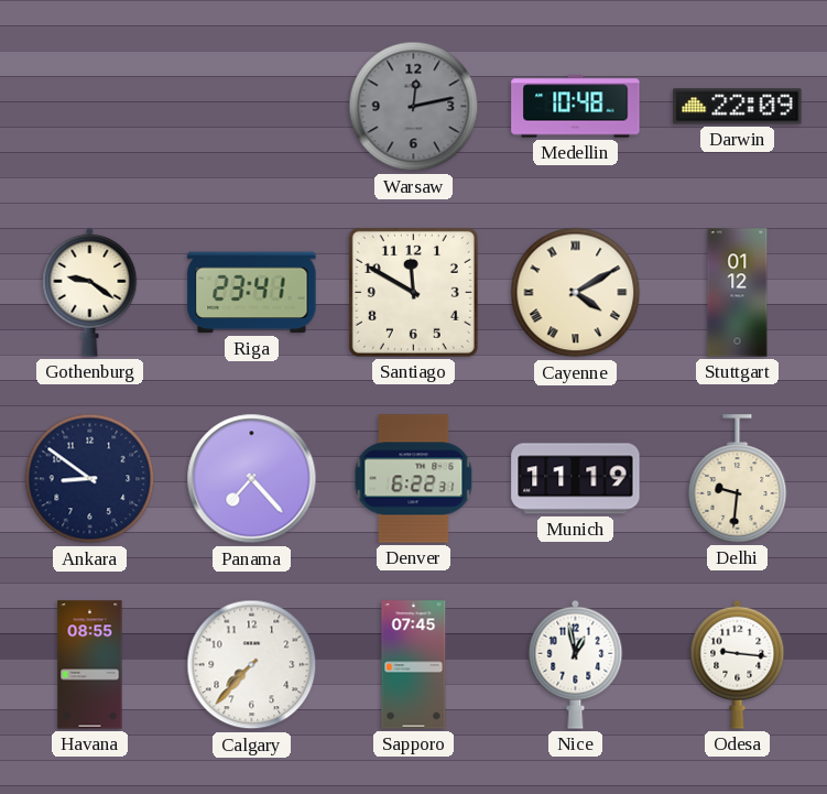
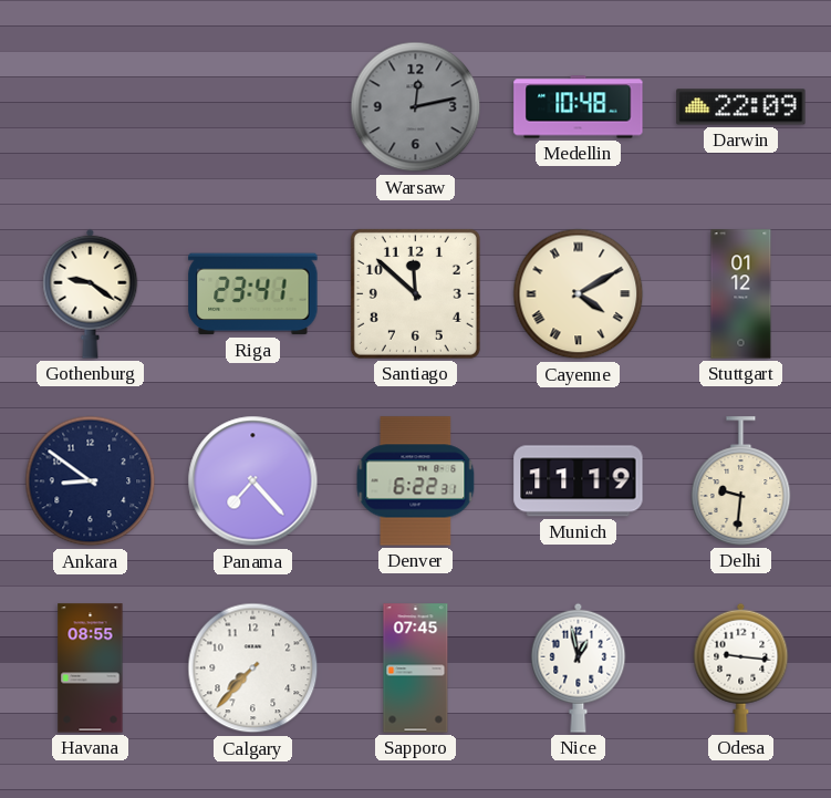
Santiago: 11:50 -> 11:52 (415, 293)
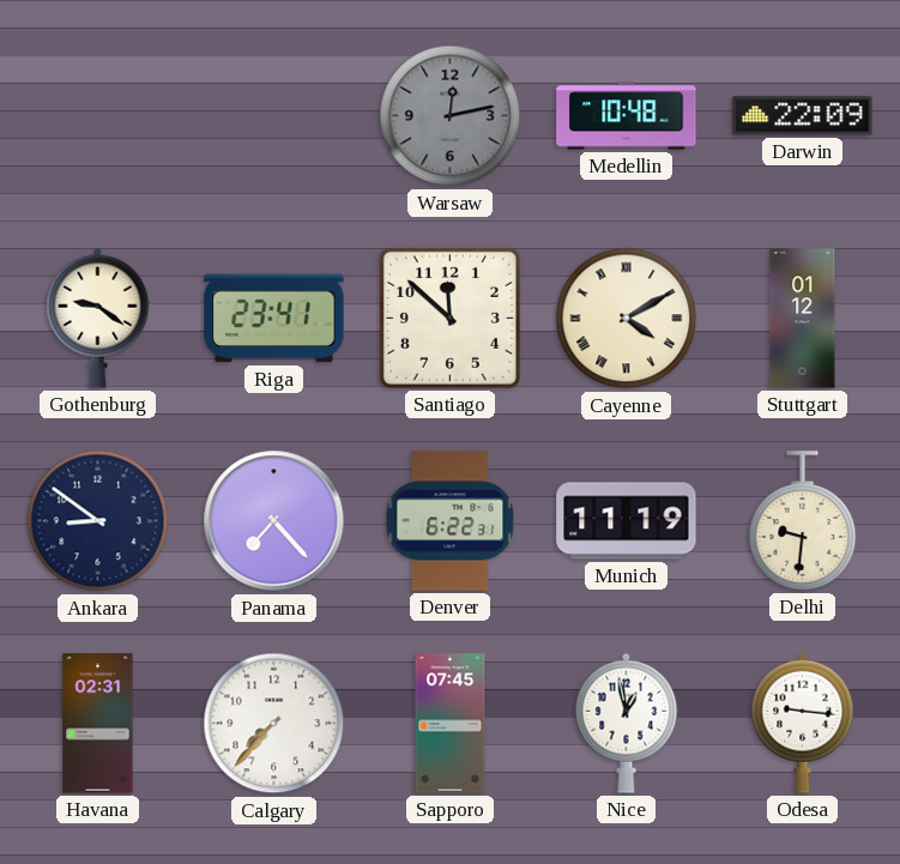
Havana: 08:55 -> 02:31 (98, 724)
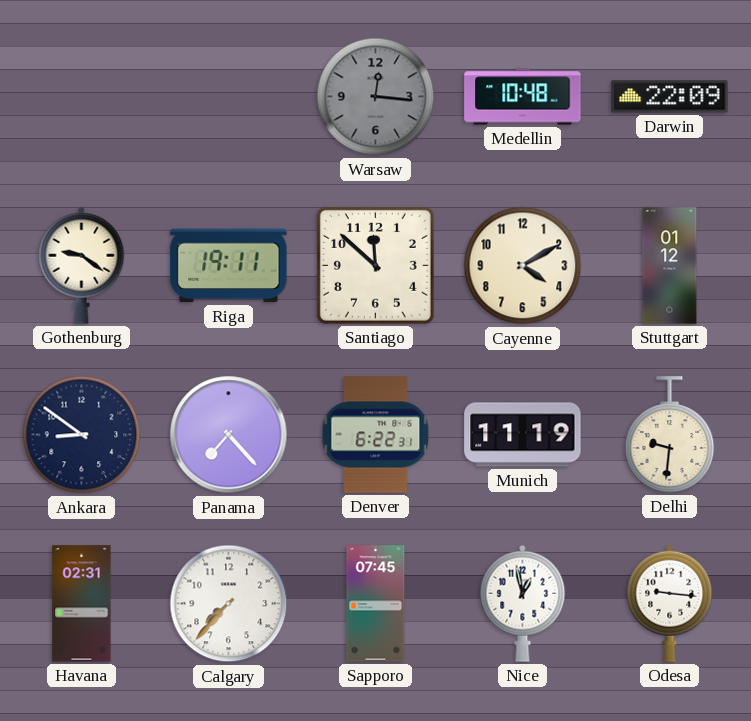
Warsaw: 12:13 -> 12:16 (376, 97)
Riga: 23:41 -> 19:11 (229, 266)
Cayenne numerals: Roman -> Arabic (523, 266)
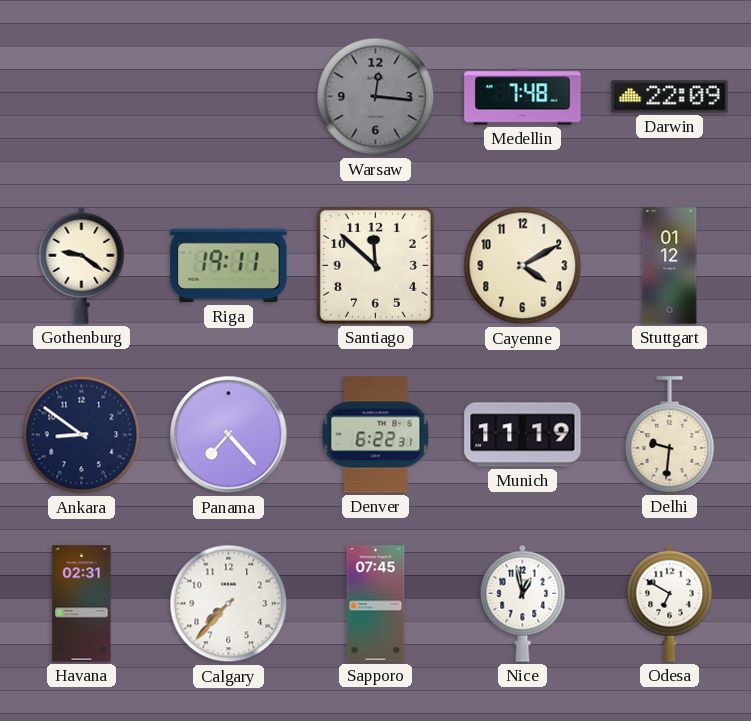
Medellin: 10:48 -> 7:48 (523, 97)
Odesa: 9:16 -> 6:50 (670, 603)
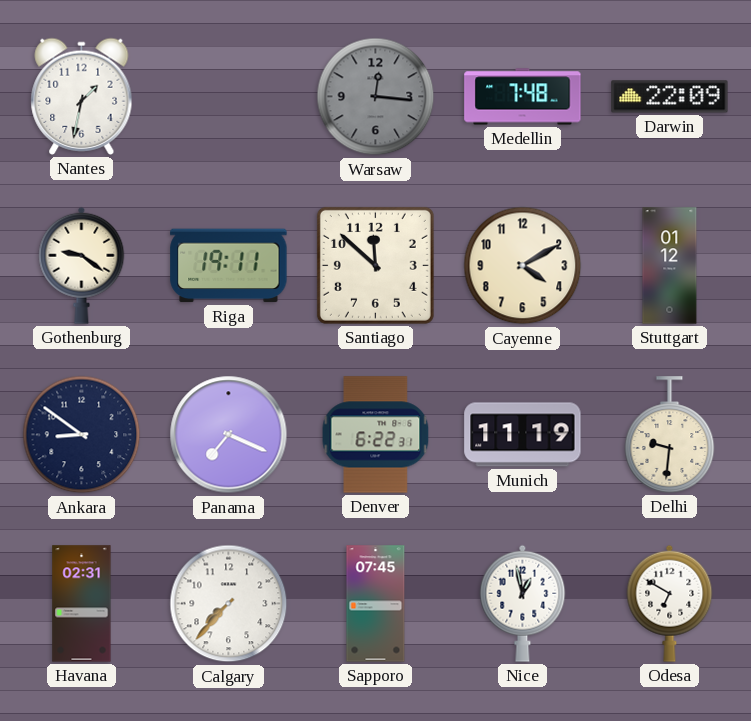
Nantes: none -> 1:32 (82, 96)
Panama: 7:23 -> 7:19 (229, 435)
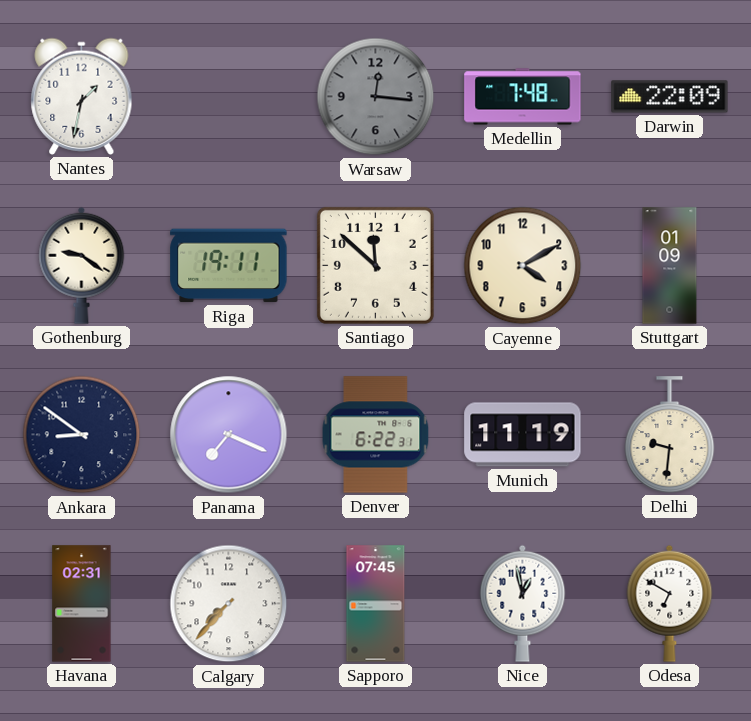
Stuttgart: 01:12 -> 01:09 (670, 266)
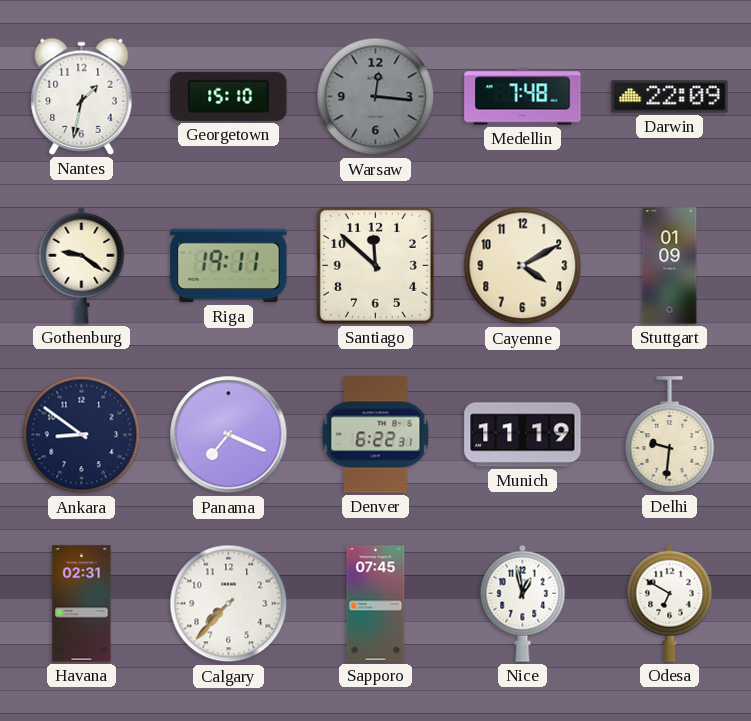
Georgetown: none -> 15:10 (229, 96)
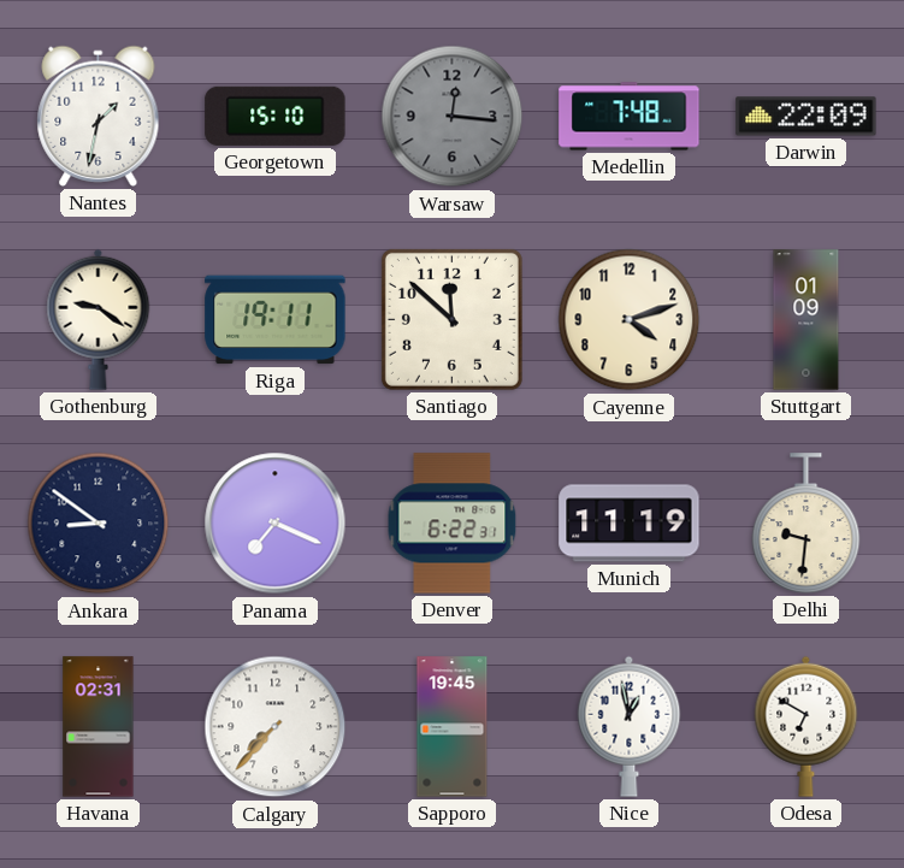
Cayenne: 4:10 -> 4:12 (630, 320)
Sapporo: 07:45 -> 19:45 (453, 727)
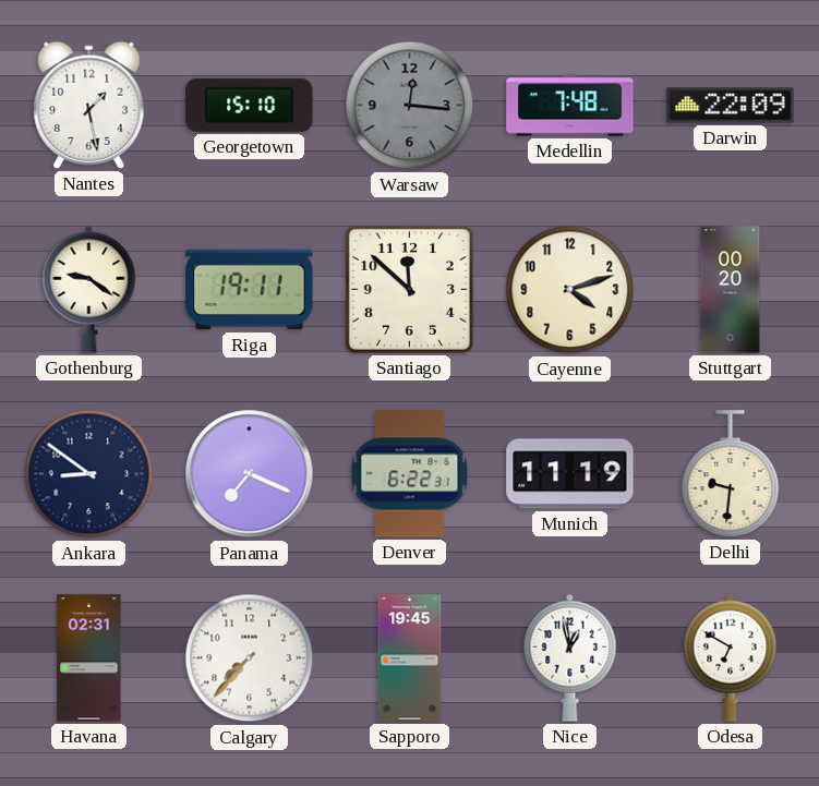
Nantes: 1:32 -> 1:28 (89, 105)
Stuttgart: 01:09 -> 00:20 (731, 290)
